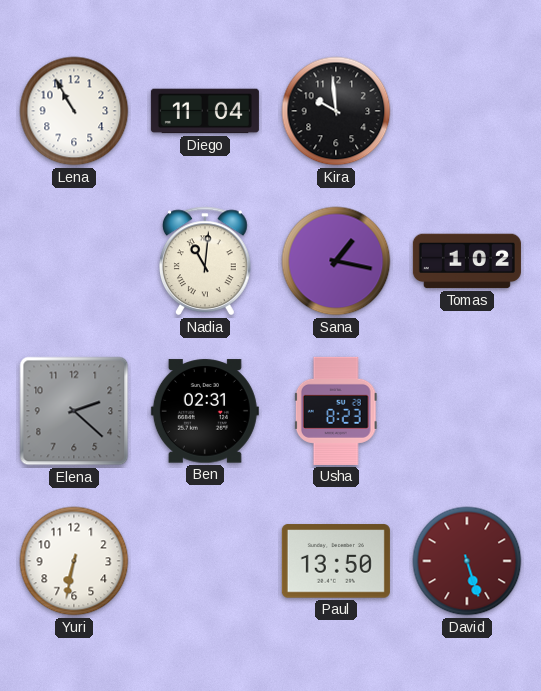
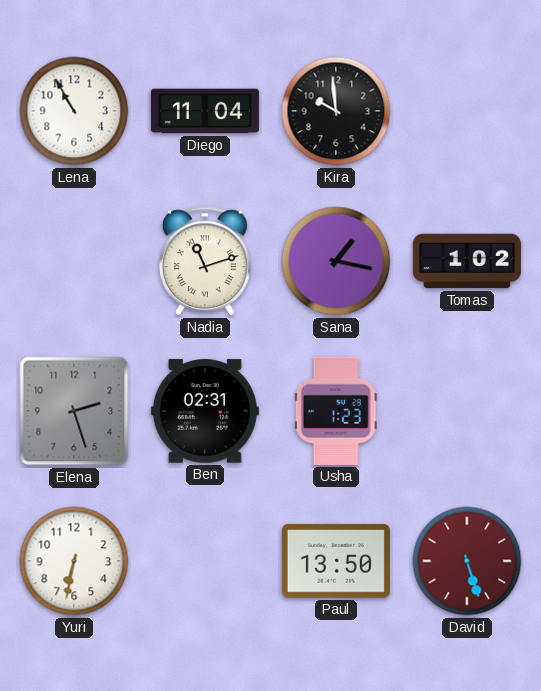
Nadia: 11:01 -> 11:12 (206, 261)
Elena: 2:22 -> 2:27 (74, 411)
Usha: 8:23 -> 1:23 (336, 411)
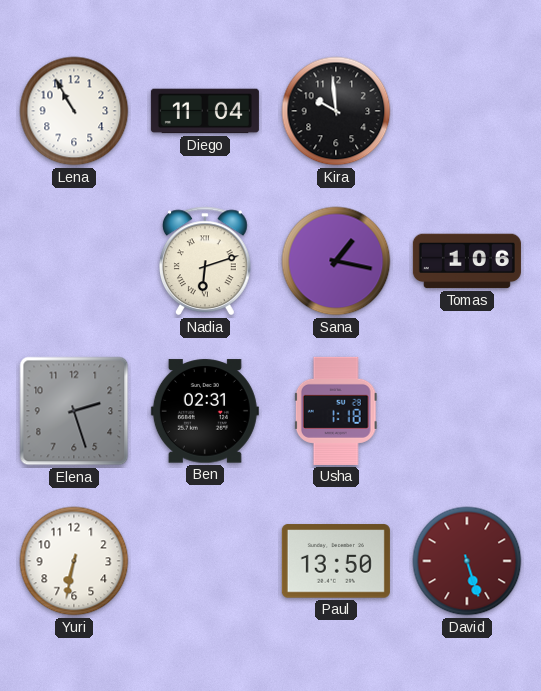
Nadia: 11:12 -> 6:12 (206, 261)
Tomas: 1:02 -> 1:06 (467, 261)
Usha: 1:23 -> 1:18 (336, 411)
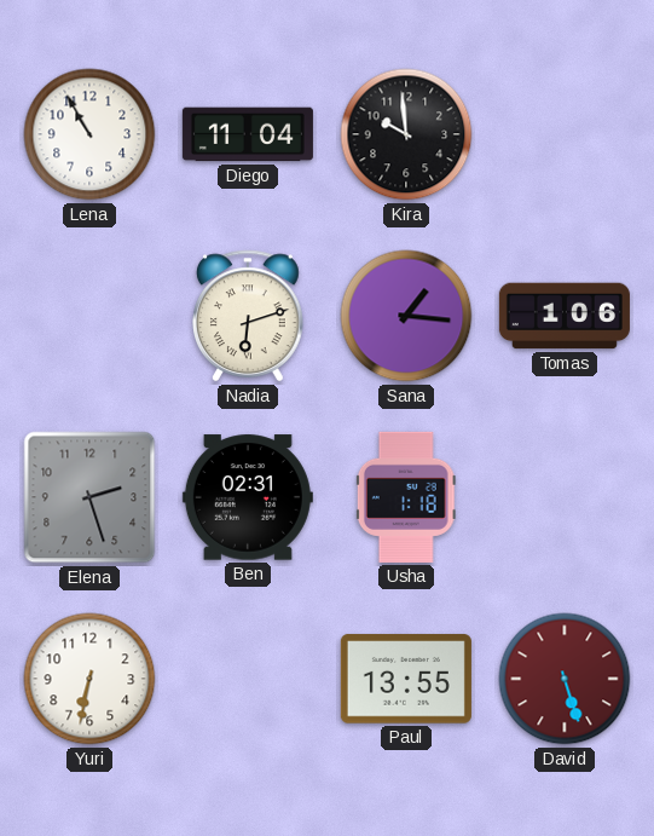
Sana: 1:17 -> 1:16 (406, 316)
Paul: 13:50 -> 13:55 (406, 679)
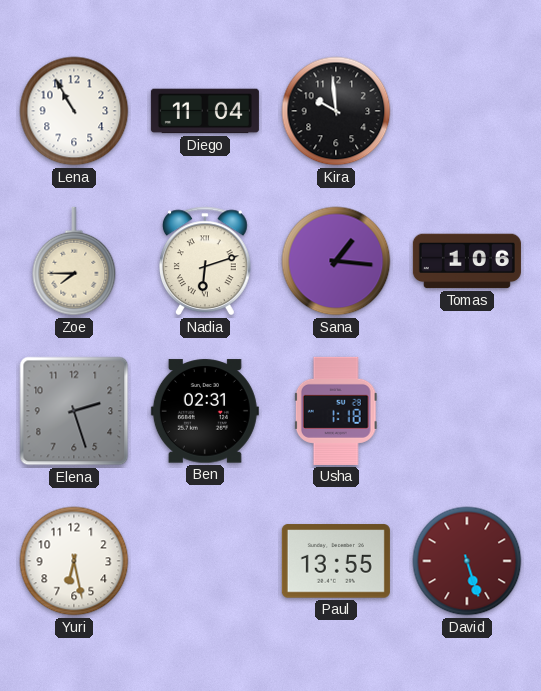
Zoe: none -> 7:45 (74, 261)
Yuri: 6:32 -> 6:28 (74, 561)
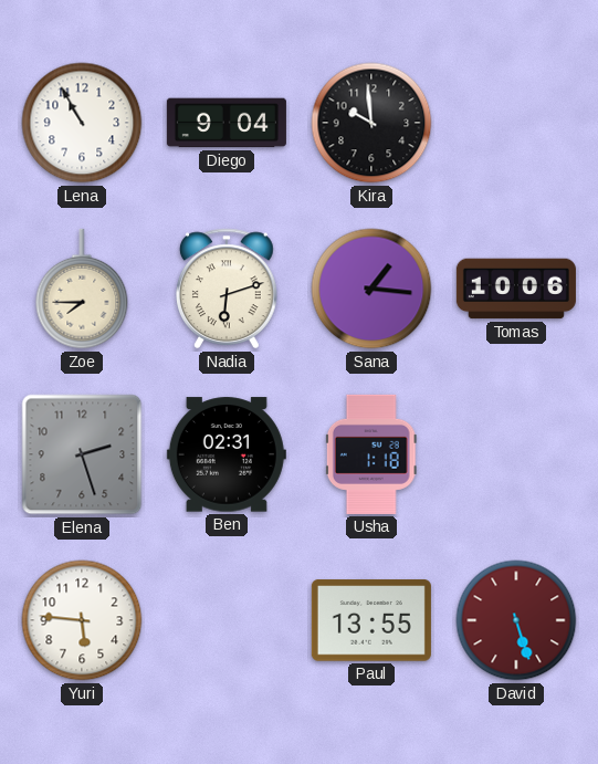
Diego: 11:04 -> 9:04 (227, 123)
Tomas: 1:06 -> 10:06 (516, 289)
Yuri: 6:28 -> 5:46 (82, 620)
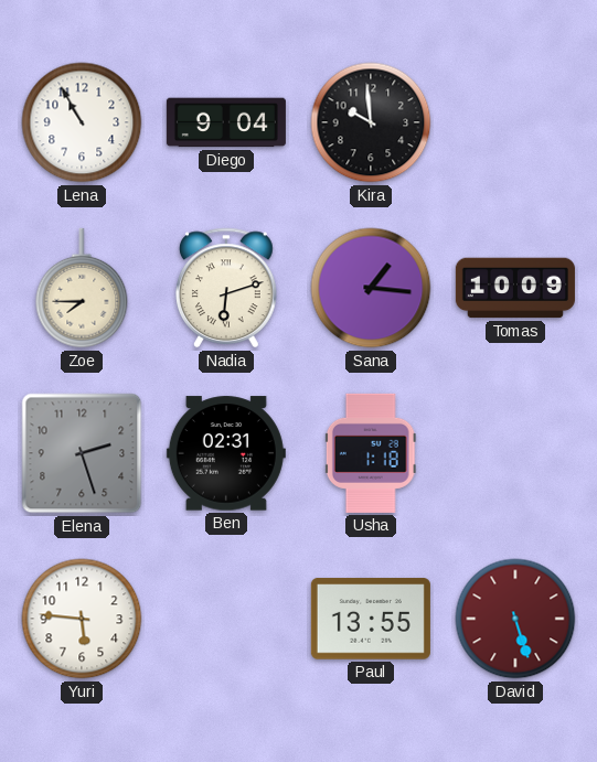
Tomas: 10:06 -> 10:09 (515, 288)
